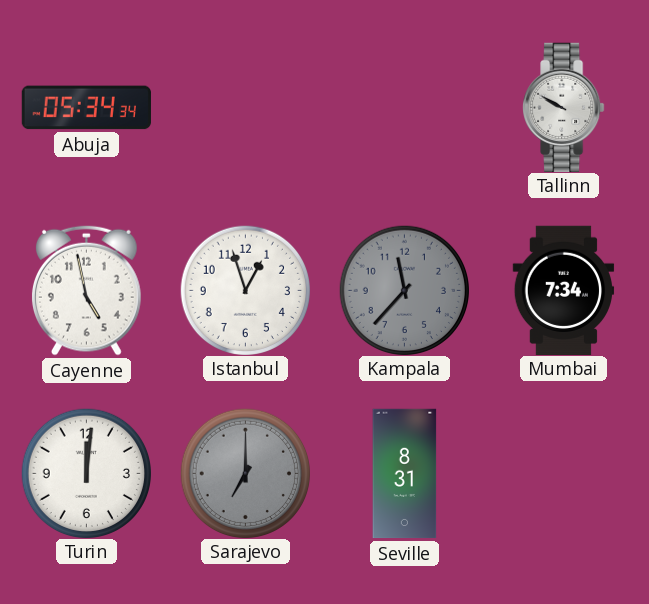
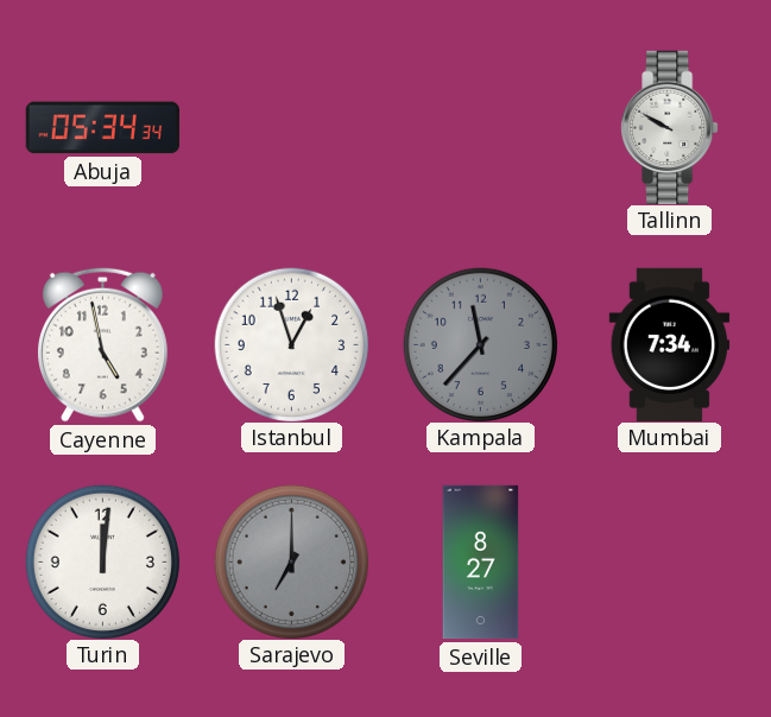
Seville: 8:31 -> 8:27 (481, 563)
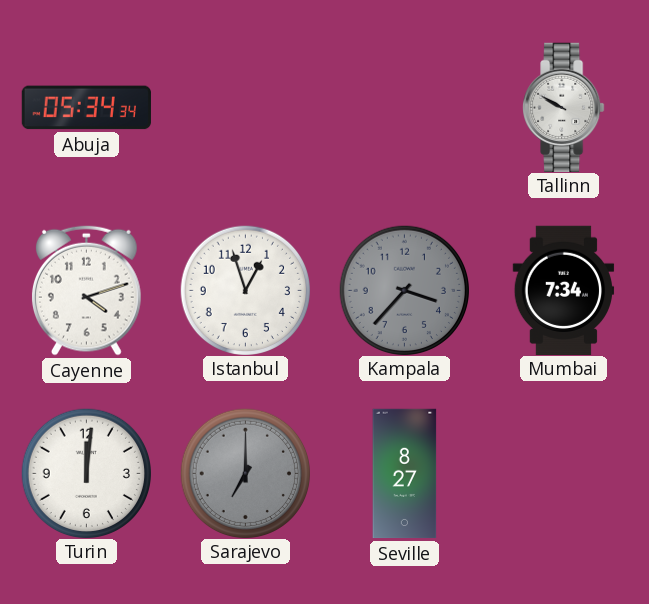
Cayenne: 4:58 -> 4:12 (86, 290)
Kampala: 11:37 -> 3:37 (404, 290)
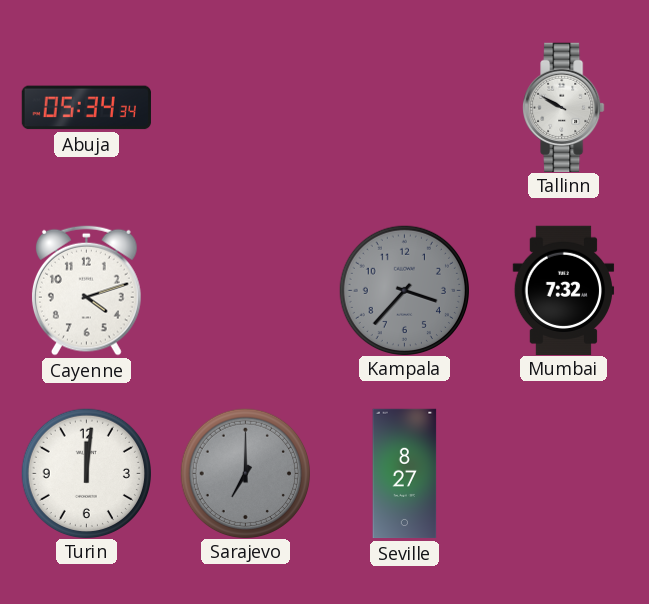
Istanbul: 12:57 -> none (245, 290)
Mumbai: 7:34 -> 7:32 (564, 290)
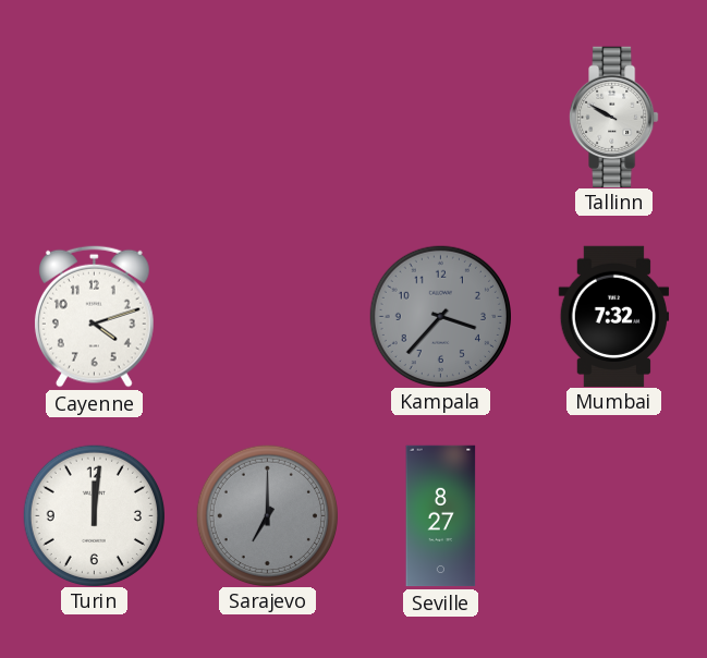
Abuja: 05:34 -> none (86, 108)
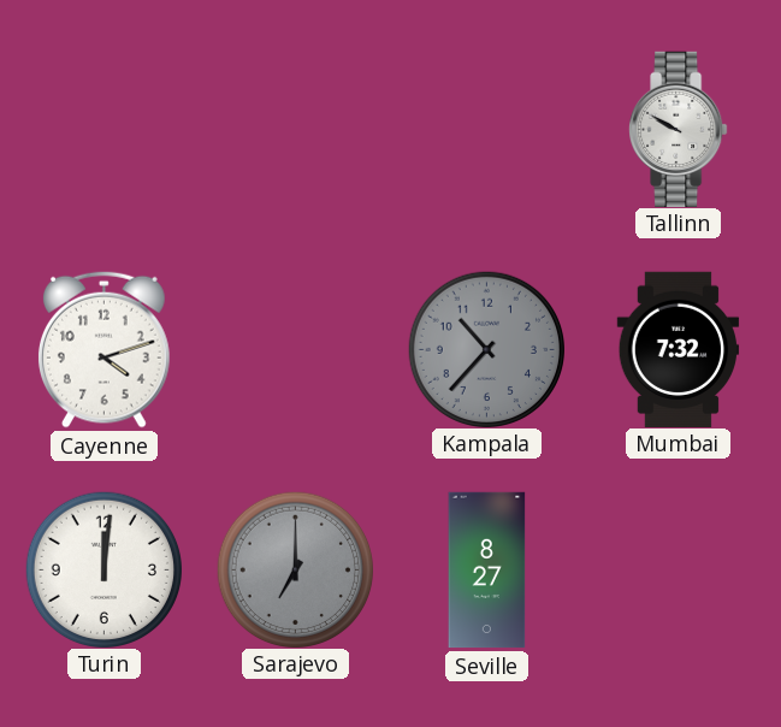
Kampala: 3:37 -> 10:37 (486, 349)
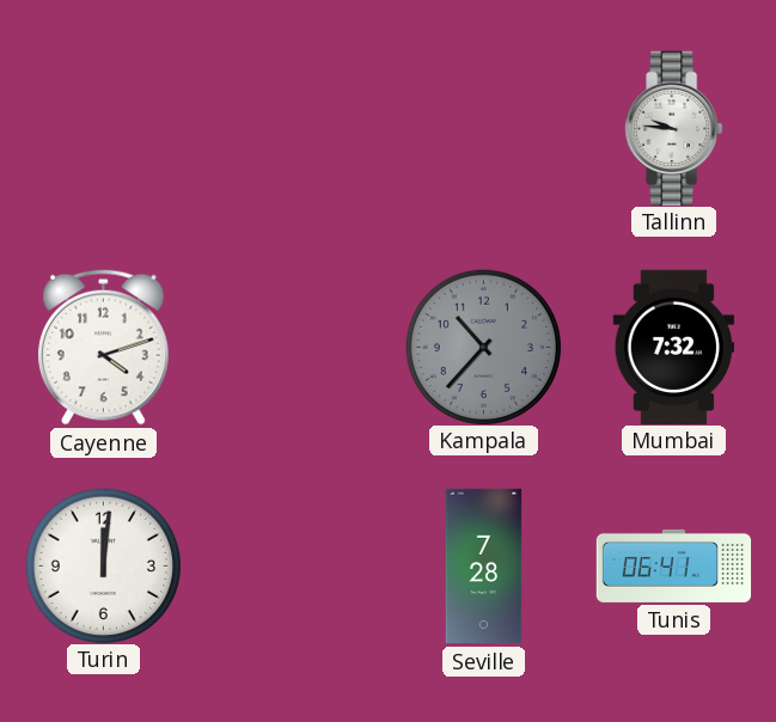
Tallinn: 9:50 -> 9:46 (674, 128)
Sarajevo: 7:00 -> none (295, 569)
Seville: 8:27 -> 7:28 (484, 567)
Tunis: none -> 06:41 (674, 565)
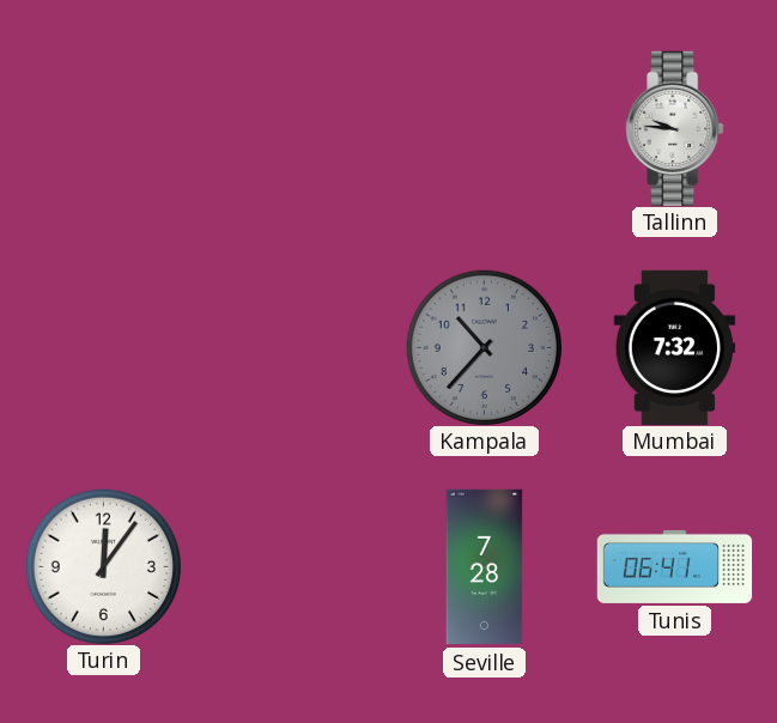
Cayenne: 4:12 -> none (103, 347)
Turin: 12:01 -> 12:06 (103, 566)
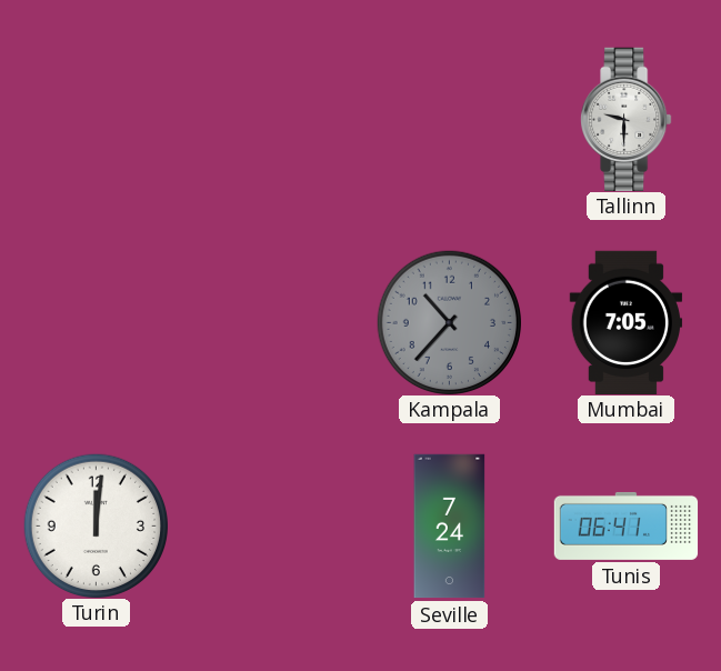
Tallinn: 9:46 -> 9:30 (627, 119)
Mumbai: 7:32 -> 7:05 (627, 322)
Turin: 12:06 -> 12:01 (96, 525)
Seville: 7:28 -> 7:24 (450, 527)
